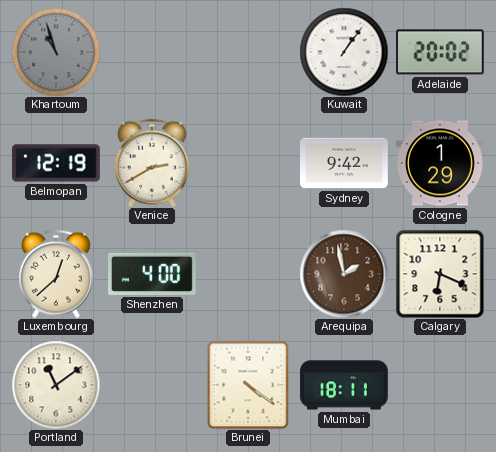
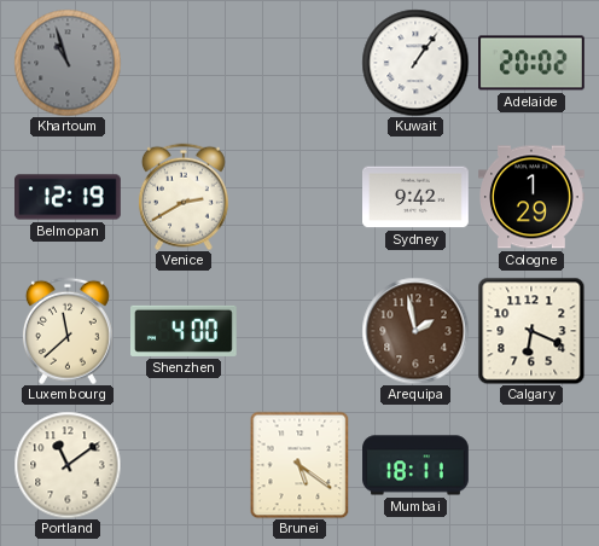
Luxembourg: 12:38 -> 11:38 (68, 331)
Brunei: 4:21 -> 5:21 (299, 465)
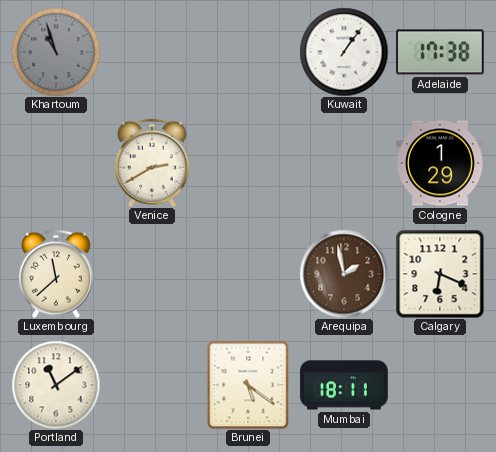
Adelaide: 20:02 -> 17:38 (441, 52)
Belmopan: 12:19 -> none (69, 197)
Sydney: 9:42 -> none (417, 197)
Shenzhen: 4:00 -> none (185, 331)
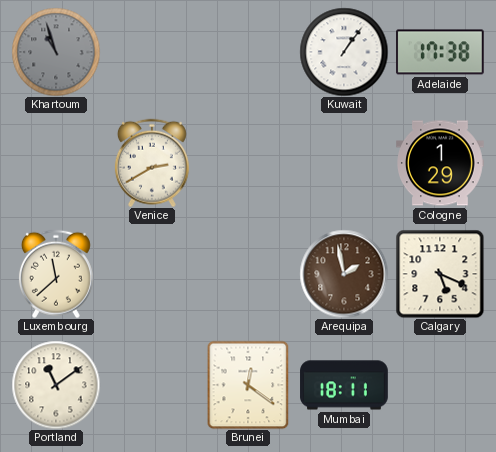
Calgary: 6:19 -> 5:19 (440, 274)
Brunei: 5:21 -> 12:21 (248, 385)
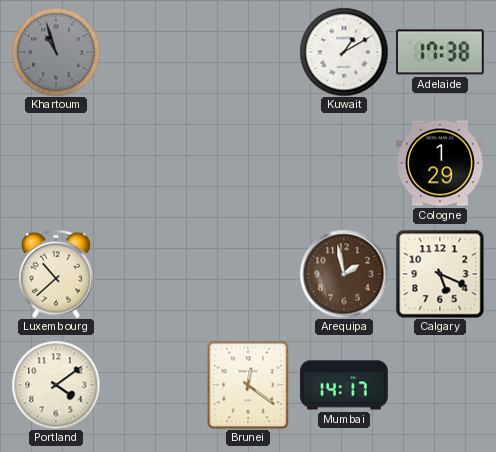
Kuwait: 1:06 -> 1:10 (344, 52)
Venice: 2:40 -> none (152, 163)
Luxembourg: 11:38 -> 10:38 (56, 274)
Portland: 11:09 -> 4:09 (56, 385)
Mumbai: 18:11 -> 14:17 (344, 385)
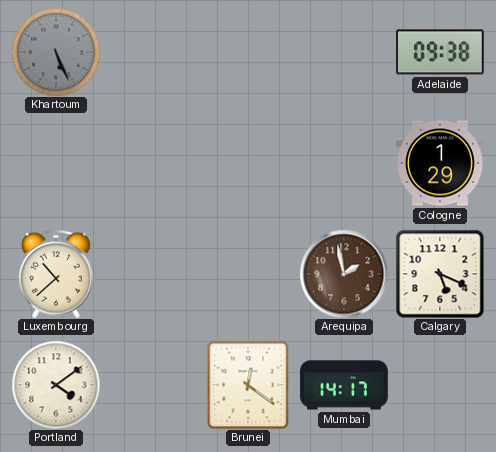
Khartoum: 10:57 -> 5:26 (56, 52)
Kuwait: 1:10 -> none (344, 52)
Adelaide: 17:38 -> 09:38 (441, 52)
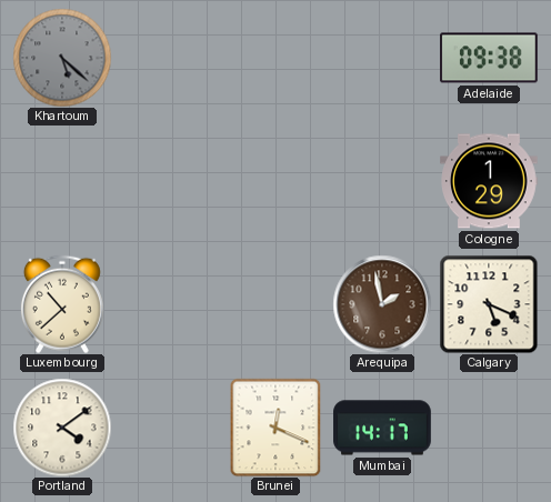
Khartoum: 5:26 -> 5:22 (62, 58)
Brunei: 12:21 -> 12:19 (275, 428)
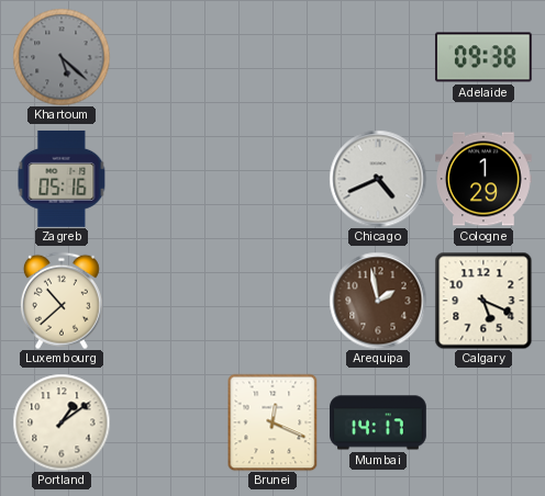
Zagreb: none -> 05:16 (62, 179)
Chicago: none -> 4:41 (378, 179)
Portland: 4:09 -> 1:09 (62, 422)
